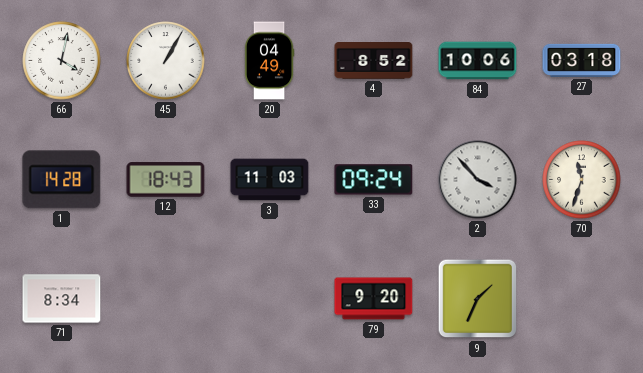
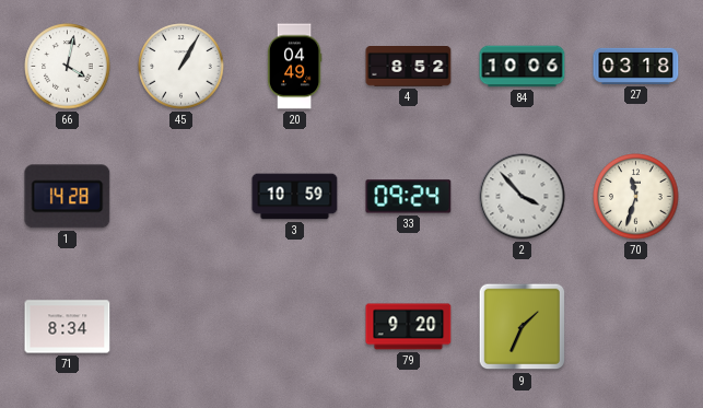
12: 18:43 -> none (166, 180)
3: 11:03 -> 10:59 (295, 197)
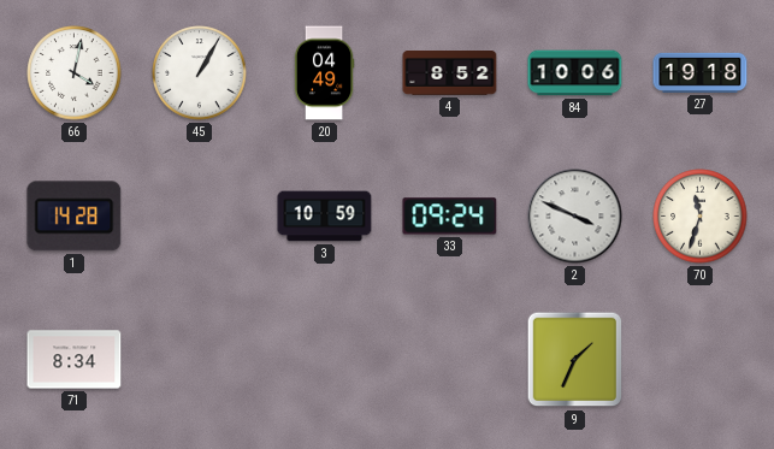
27: 03:18 -> 19:18 (701, 72)
2: 3:53 -> 3:49 (575, 217)
79: 9:20 -> none (409, 327)
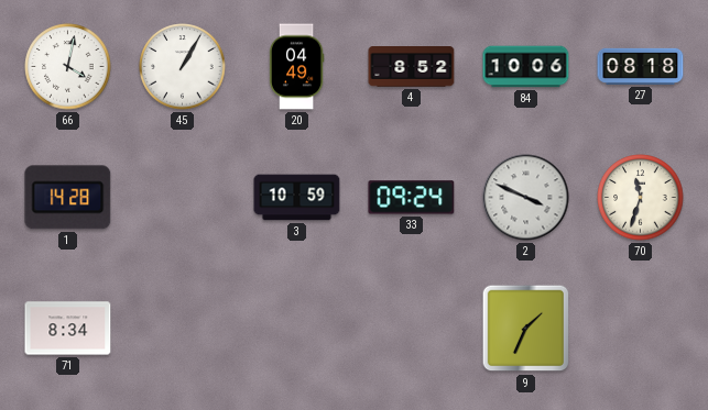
27: 19:18 -> 08:18 (641, 66)
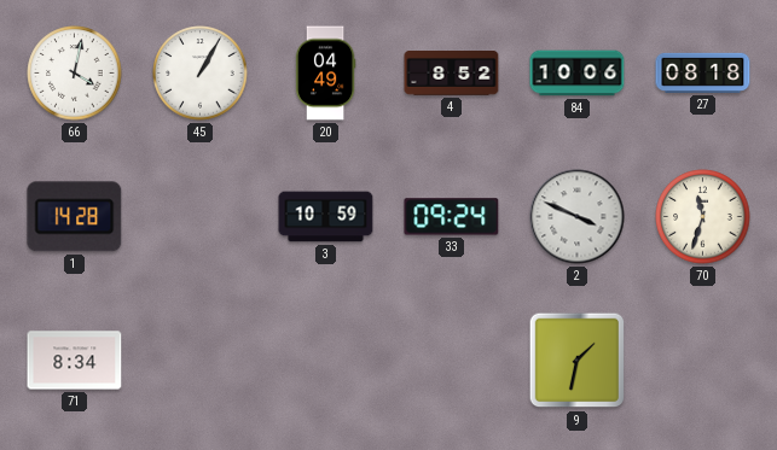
9: 1:34 -> 1:32 (578, 361)
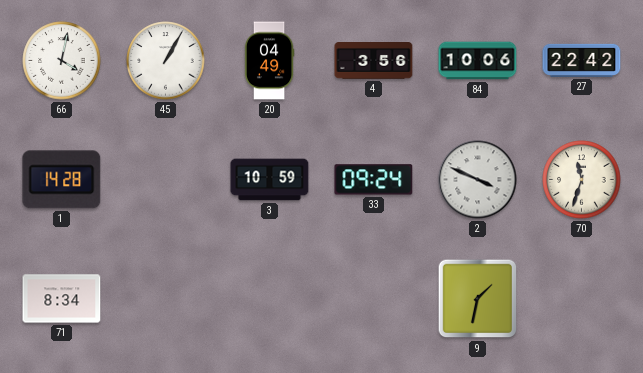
4: 8:52 -> 3:56 (374, 61)
27: 08:18 -> 22:42 (582, 60)
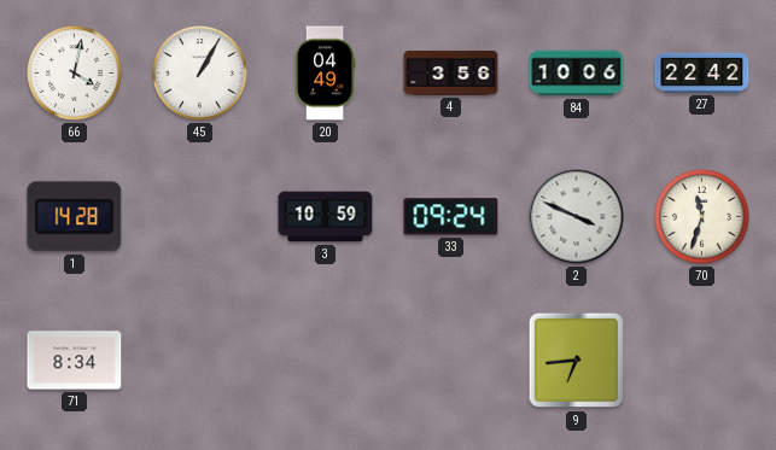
9: 1:32 -> 6:44 (577, 361)
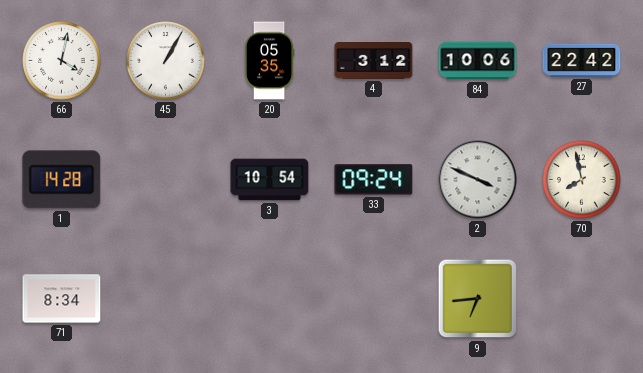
20: 04:49 -> 05:35 (269, 61)
4: 3:56 -> 3:12 (374, 61)
3: 10:59 -> 10:54 (270, 180)
70: 11:33 -> 7:58 (582, 180)
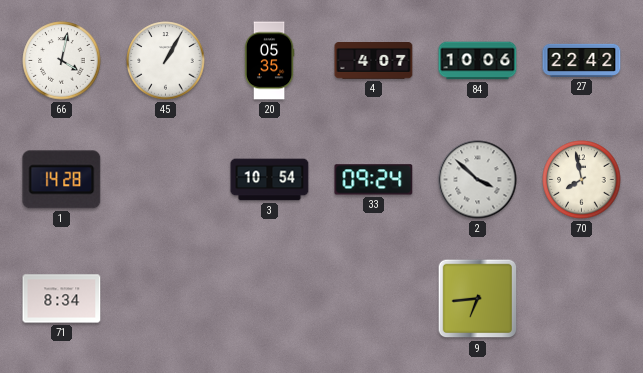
4: 3:12 -> 4:07 (374, 61)
2: 3:49 -> 3:52 (478, 180)
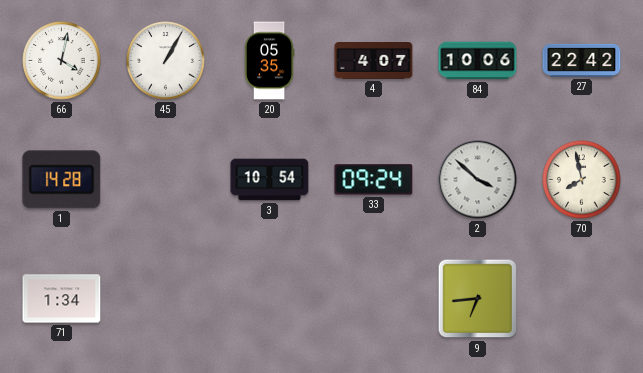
71: 8:34 -> 1:34 (62, 299)
